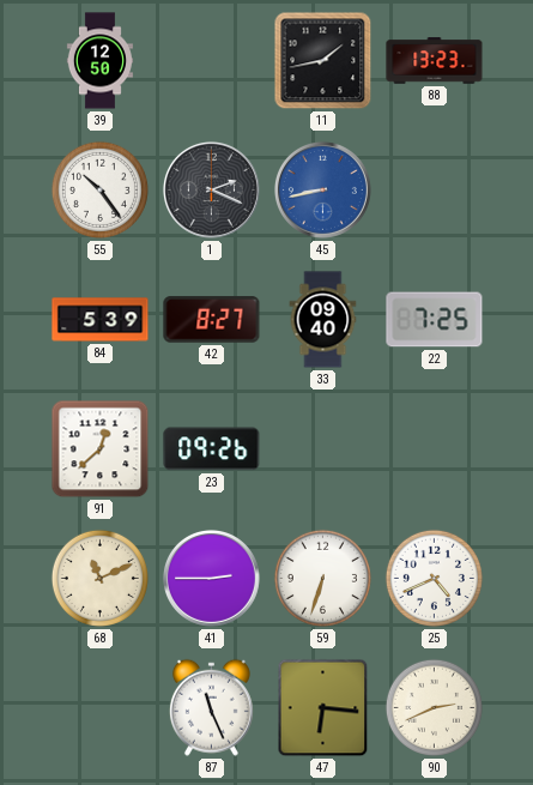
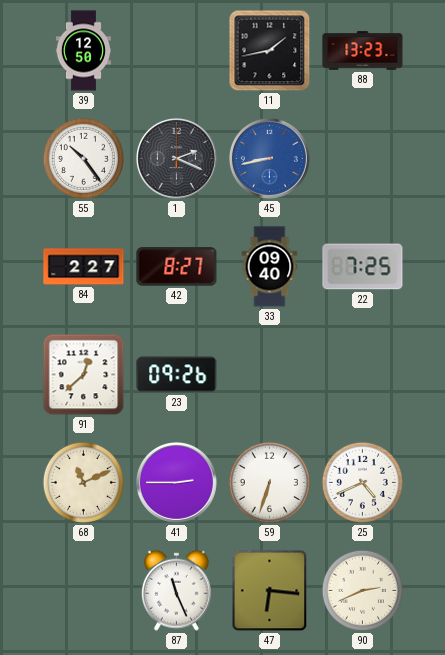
84: 5:39 -> 2:27 (84, 267)
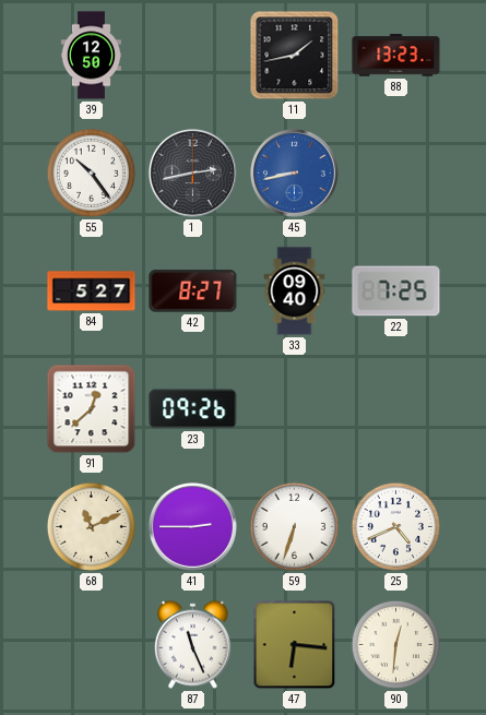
1: 2:19 -> 2:43 (192, 172)
84: 2:27 -> 5:27 (92, 291)
90: 2:41 -> 12:31 (395, 644)
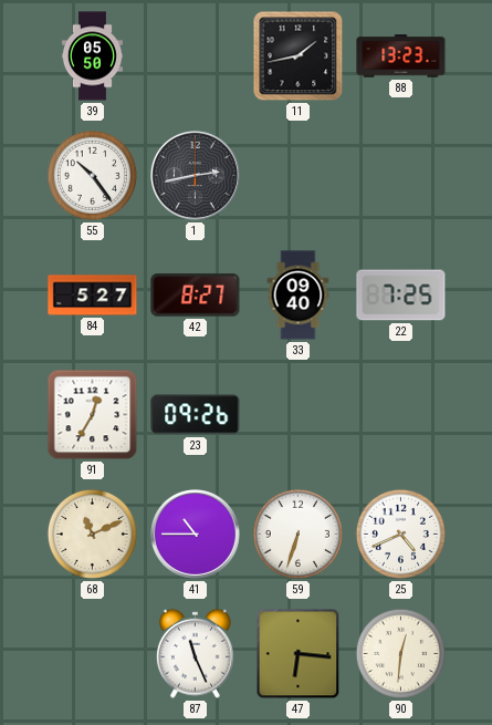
39: 12:50 -> 05:50 (92, 56)
45: 8:43 -> none (294, 172)
91: 12:38 -> 12:35 (93, 415)
41: 2:45 -> 10:45 (195, 534)
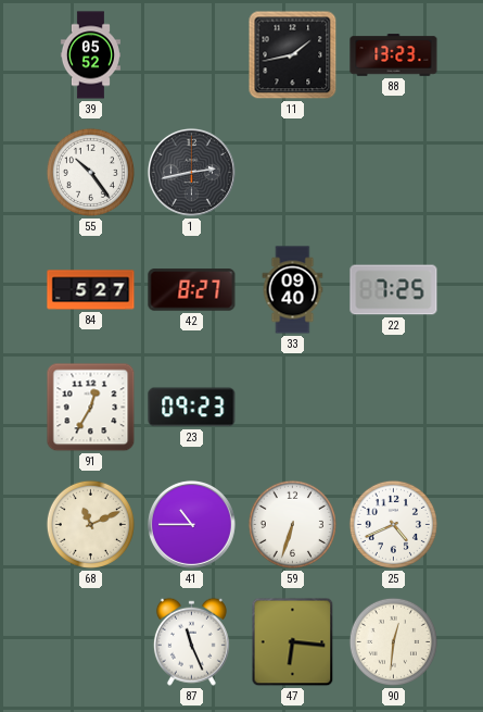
39: 05:50 -> 05:52 (90, 55)
23: 09:26 -> 09:23 (192, 408)
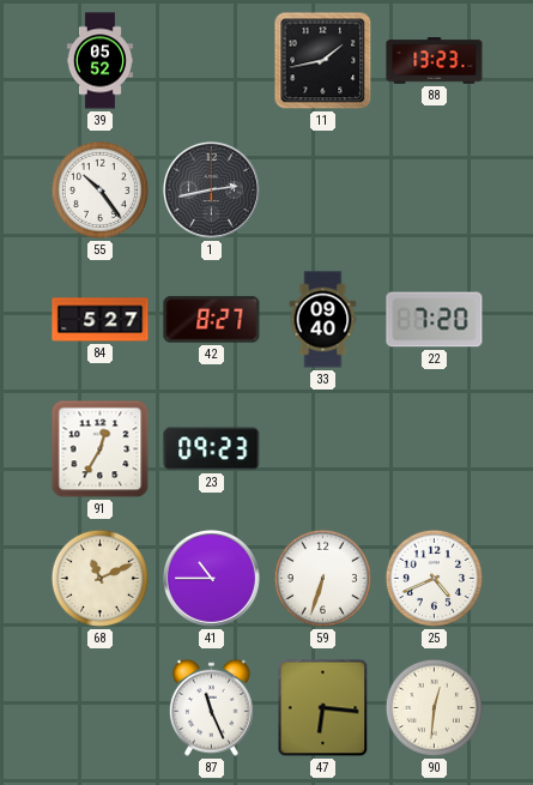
22: 7:25 -> 7:20 (435, 320)
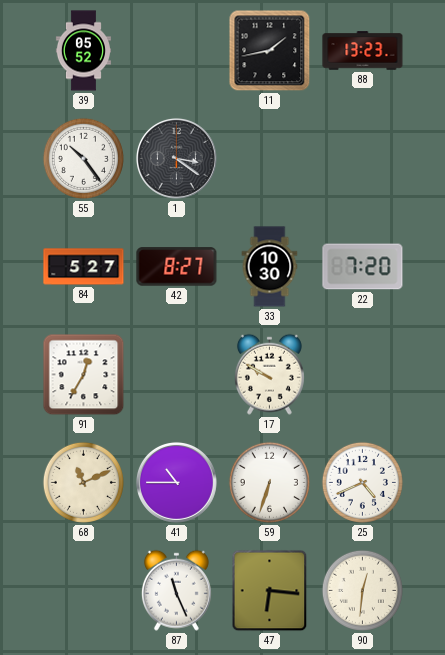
1: 2:43 -> 3:21 (176, 158)
33: 09:40 -> 10:30 (270, 267)
23: 09:23 -> none (212, 449)
17: none -> 9:50 (269, 374)
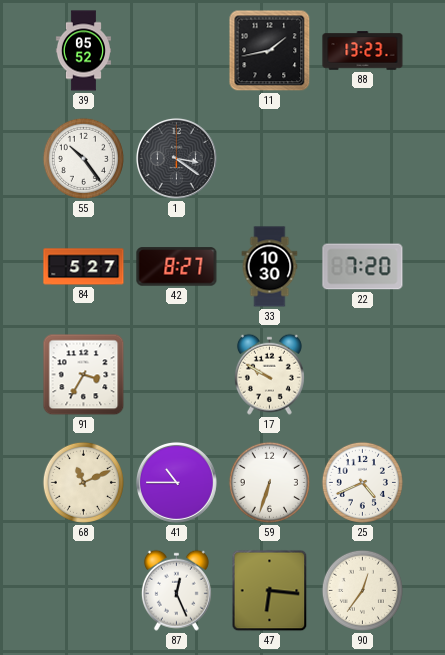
91: 12:35 -> 3:35 (84, 375)
87: 11:26 -> 12:26 (176, 590)
90: 12:31 -> 12:36 (362, 590)
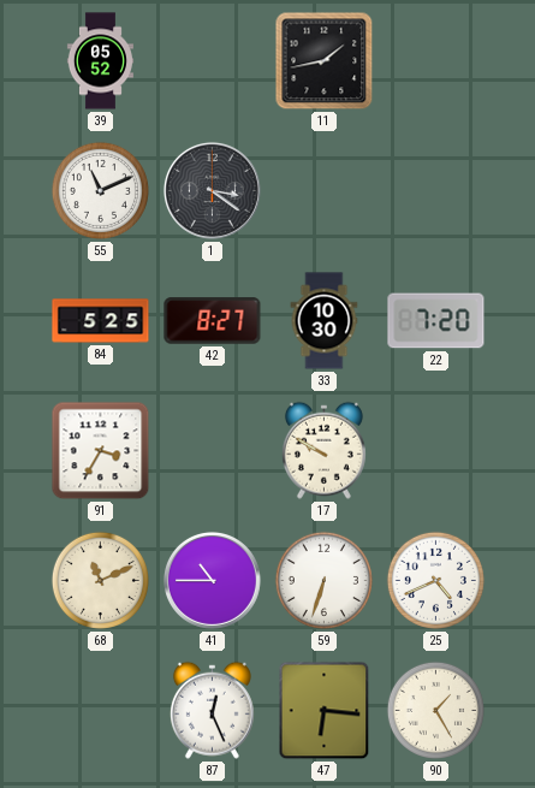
88: 13:23 -> none (363, 51)
55: 10:24 -> 11:11 (100, 190)
84: 5:27 -> 5:25 (101, 321)
90: 12:36 -> 1:25 (435, 710)
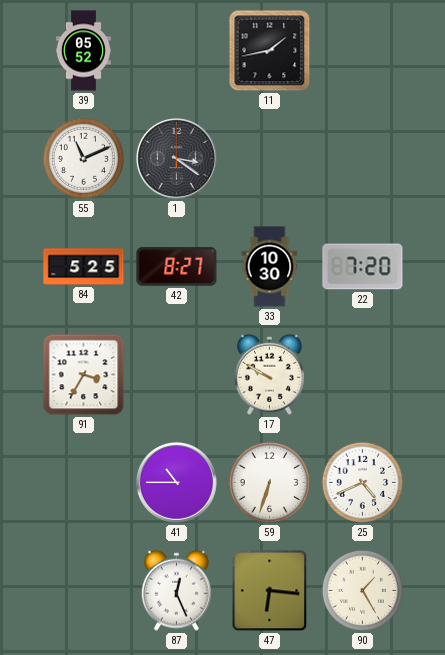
68: 11:11 -> none (100, 580)
